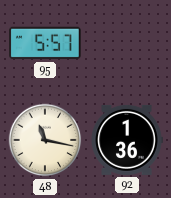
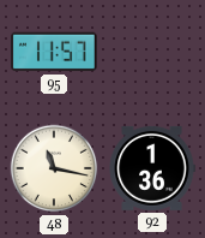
95: 5:57 -> 11:57 (55, 52)
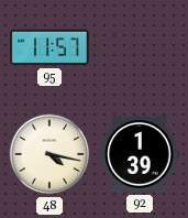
48: 11:17 -> 4:17 (49, 154)
92: 1:36 -> 1:39 (140, 154)
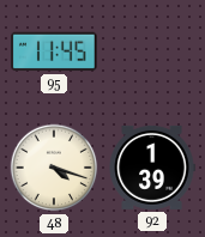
95: 11:57 -> 11:45 (55, 51)
48: 4:17 -> 4:18 (54, 168)
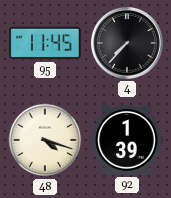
4: none -> 7:37 (127, 43)
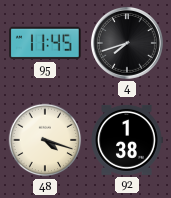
4: 7:37 -> 7:42 (127, 43)
92: 1:39 -> 1:38 (127, 140)
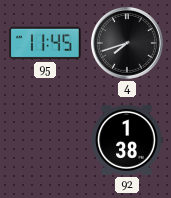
48: 4:18 -> none (45, 140)
